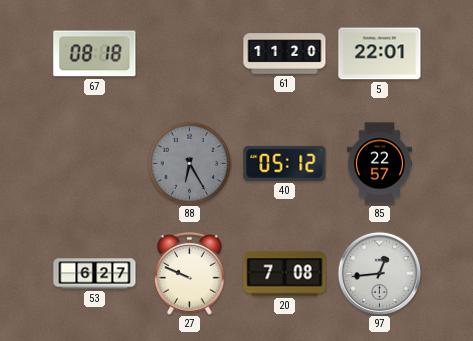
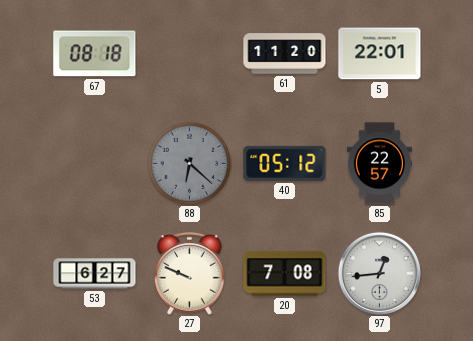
88: 6:25 -> 6:22 (189, 163)
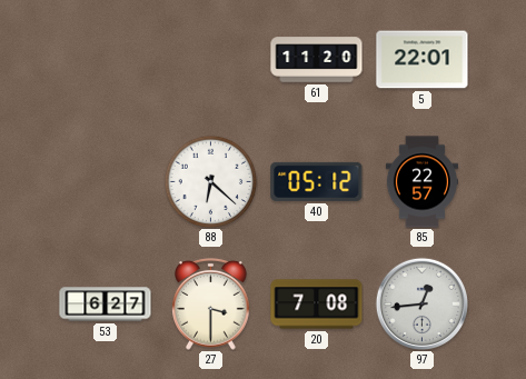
67: 08:18 -> none (95, 54)
88 dial: grey -> white (210, 181)
27: 9:49 -> 3:30 (211, 303)
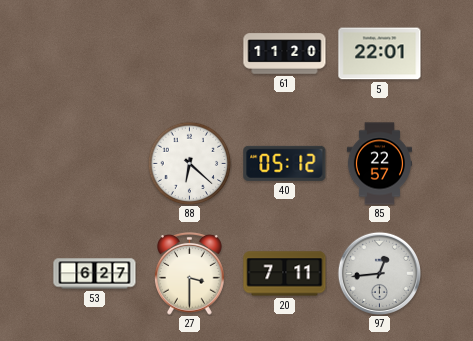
20: 7:08 -> 7:11 (285, 274)
